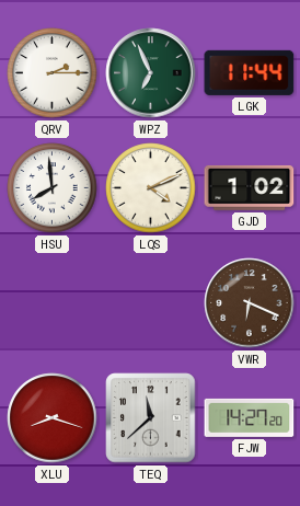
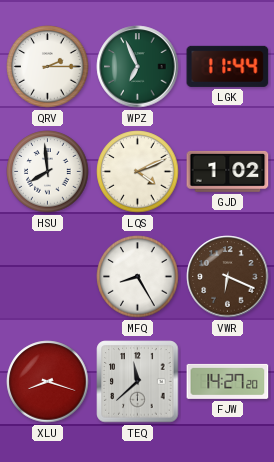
MFQ: none -> 8:25 (138, 277)
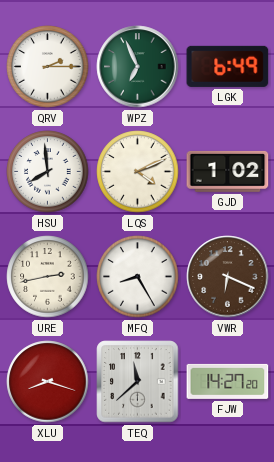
LGK: 11:44 -> 6:49 (228, 66)
URE: none -> 2:43 (48, 277)
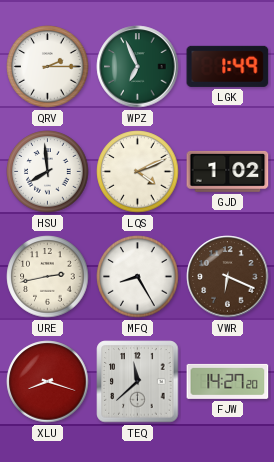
LGK: 6:49 -> 1:49 (228, 66)
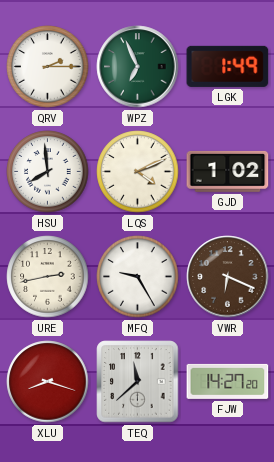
MFQ: 8:25 -> 9:25 (138, 277)
